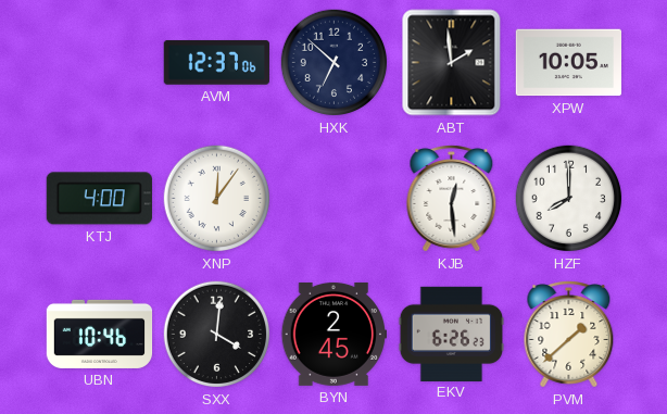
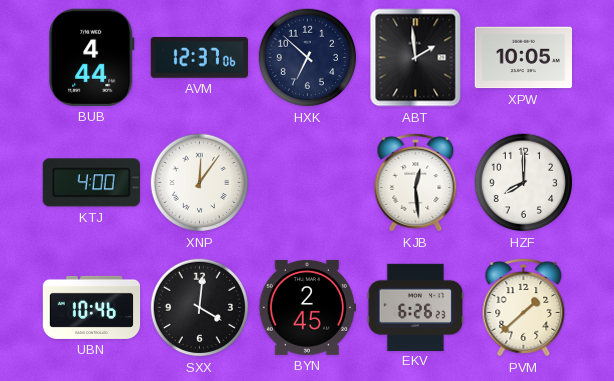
BUB: none -> 4:44 (92, 57)
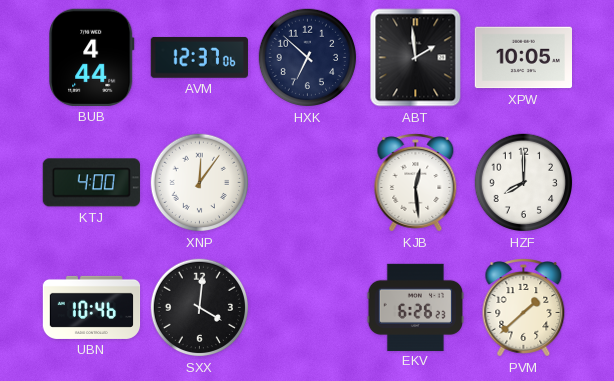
BYN: 2:45 -> none (307, 307)
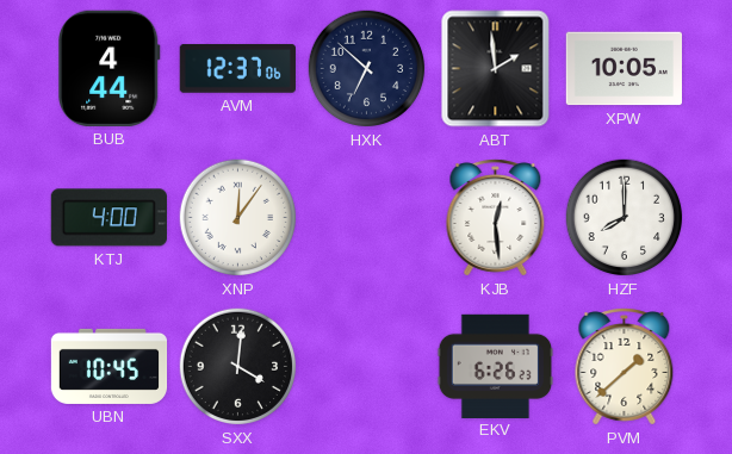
UBN: 10:46 -> 10:45 (110, 366)
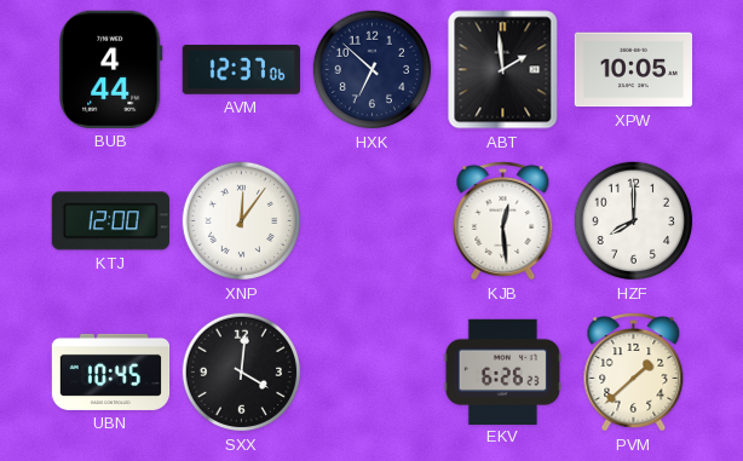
KTJ: 4:00 -> 12:00 (110, 221)
